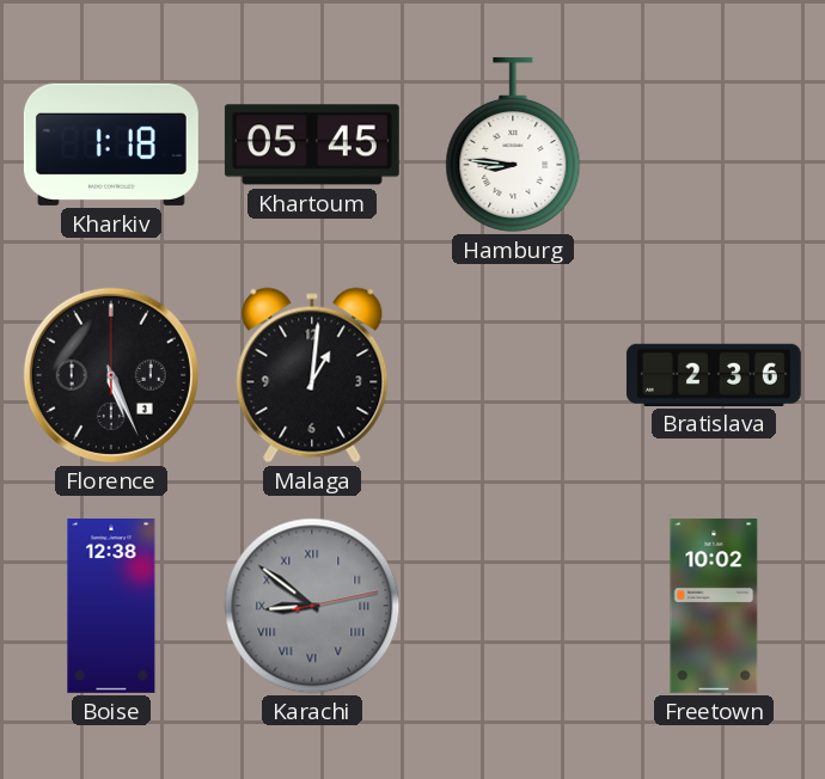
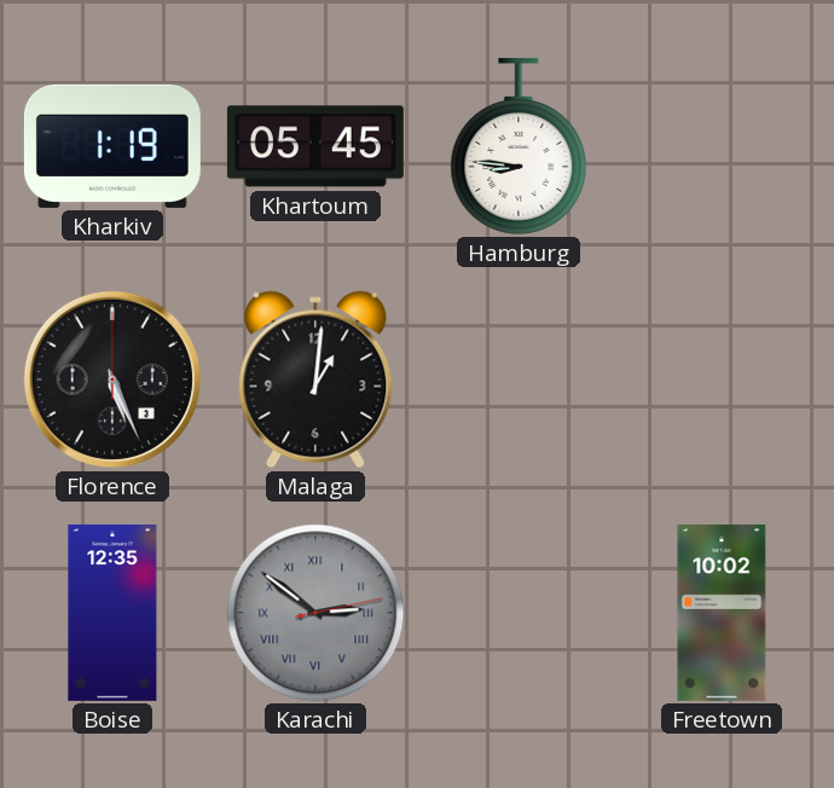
Kharkiv: 1:18 -> 1:19 (112, 146)
Bratislava: 2:36 -> none (714, 374)
Boise: 12:38 -> 12:35 (112, 613)
Karachi: 8:51 -> 2:51 (315, 613)
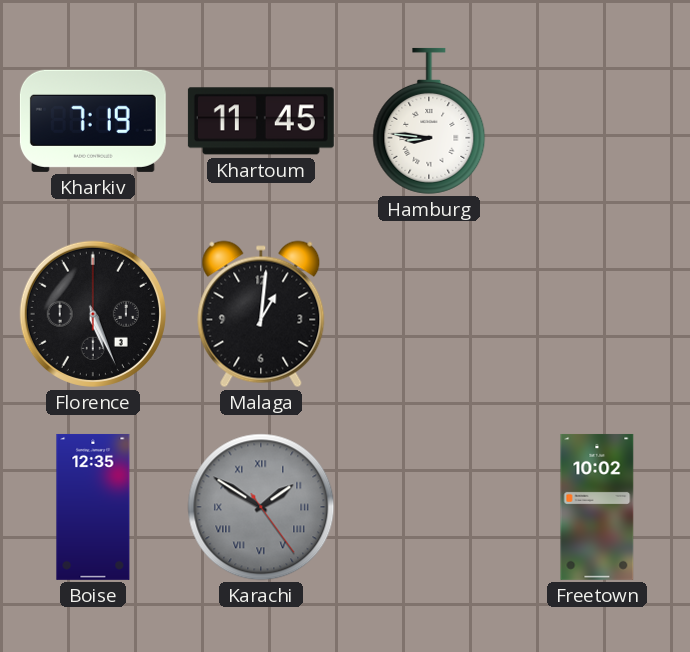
Kharkiv: 1:19 -> 7:19 (93, 121)
Khartoum: 05:45 -> 11:45 (261, 121)
Karachi: 2:51 -> 1:50 (261, 507)
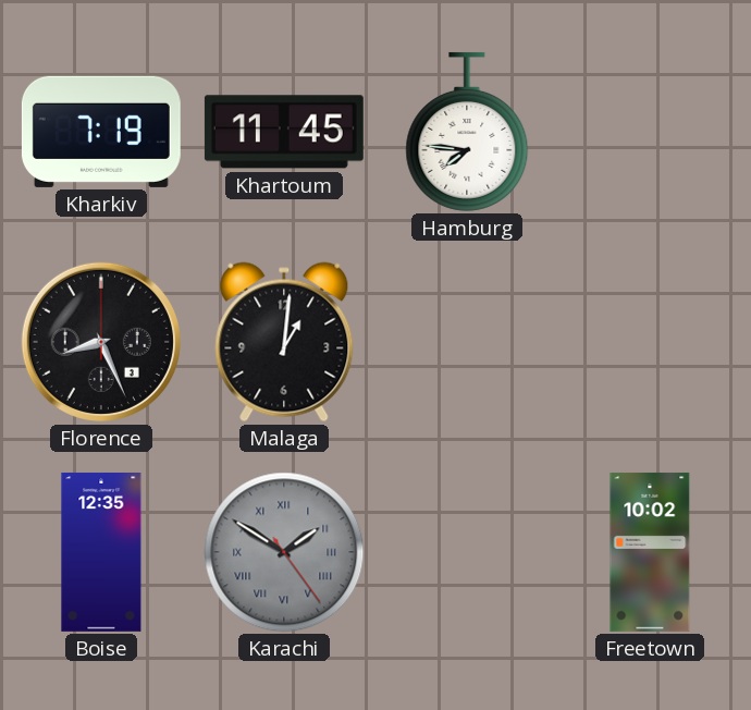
Hamburg: 8:46 -> 7:46 (467, 132)
Florence: 5:26 -> 8:26 (101, 342)
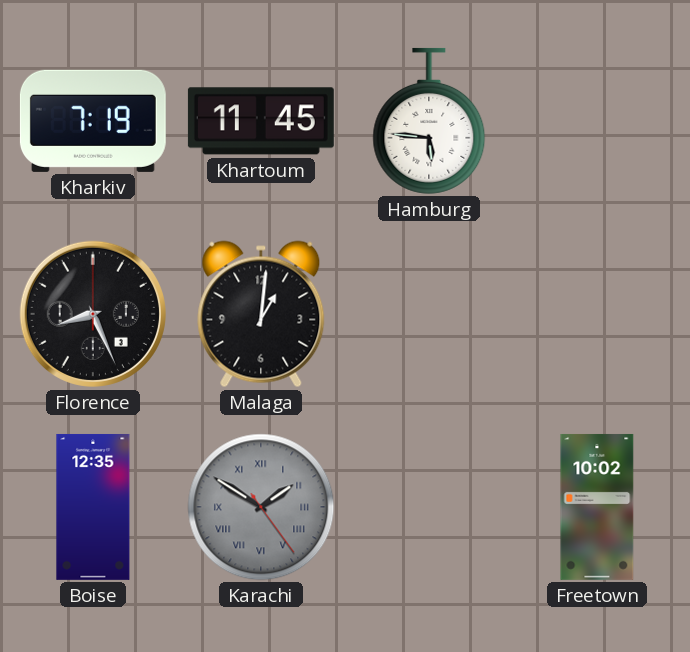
Hamburg: 7:46 -> 5:46 (429, 121)
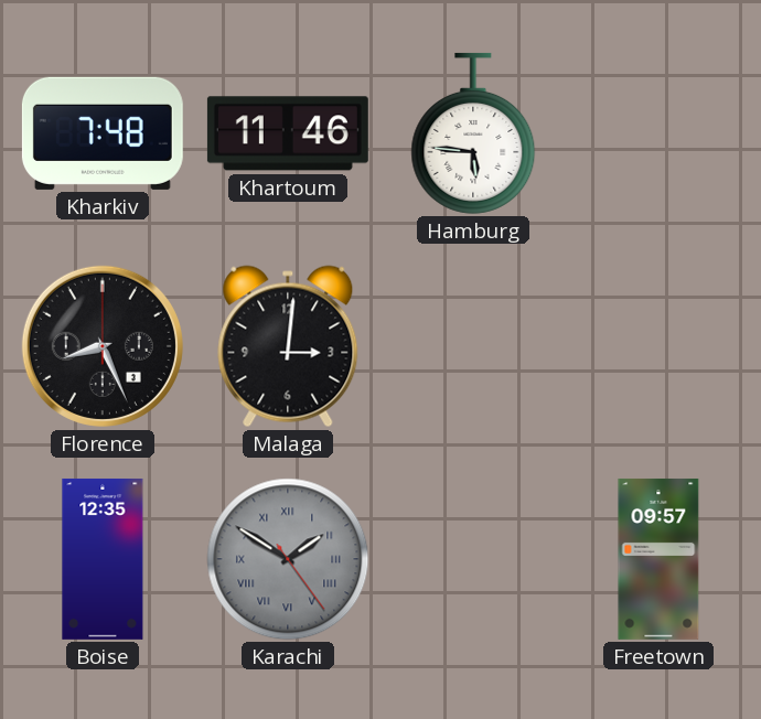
Kharkiv: 7:19 -> 7:48 (103, 133)
Khartoum: 11:45 -> 11:46 (288, 133)
Malaga: 1:01 -> 3:01 (288, 346)
Freetown: 10:02 -> 09:57 (658, 559)
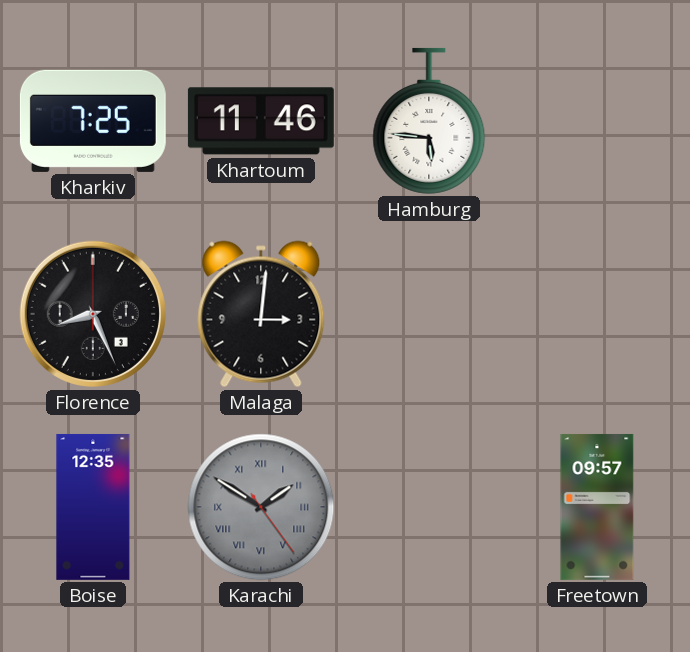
Kharkiv: 7:48 -> 7:25 (93, 121)
